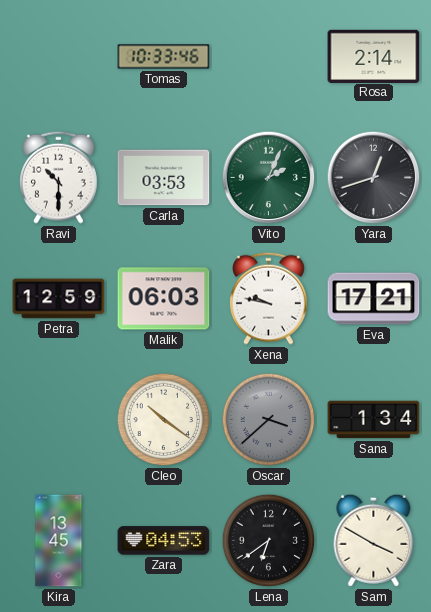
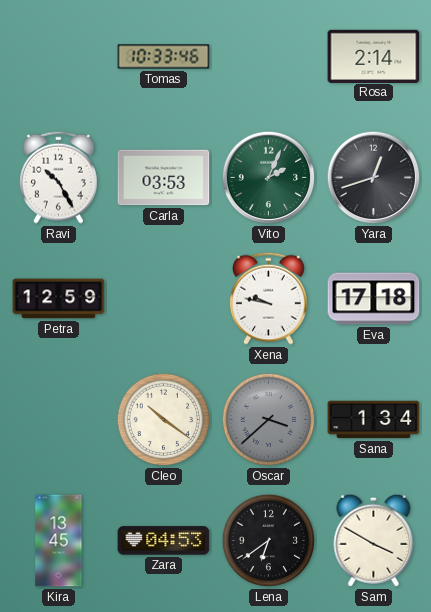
Ravi: 10:30 -> 10:25 (59, 177)
Malik: 06:03 -> none (164, 299)
Eva: 17:21 -> 17:18 (374, 299)
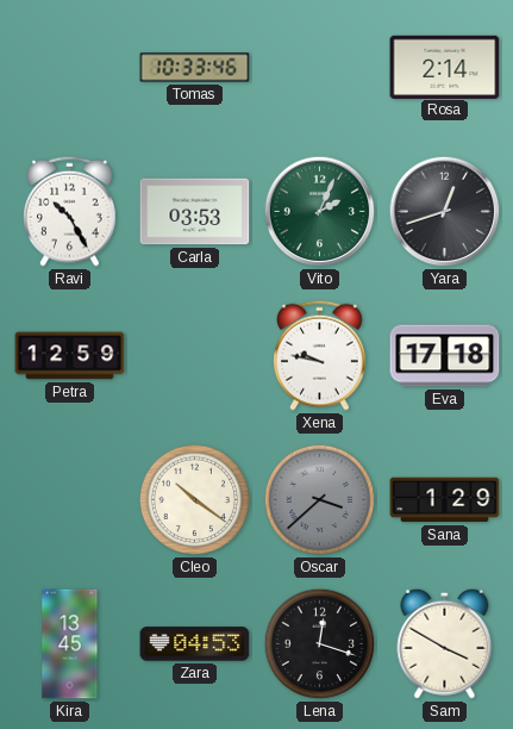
Sana: 1:34 -> 1:29 (445, 500)
Lena: 6:39 -> 12:18 (320, 644)
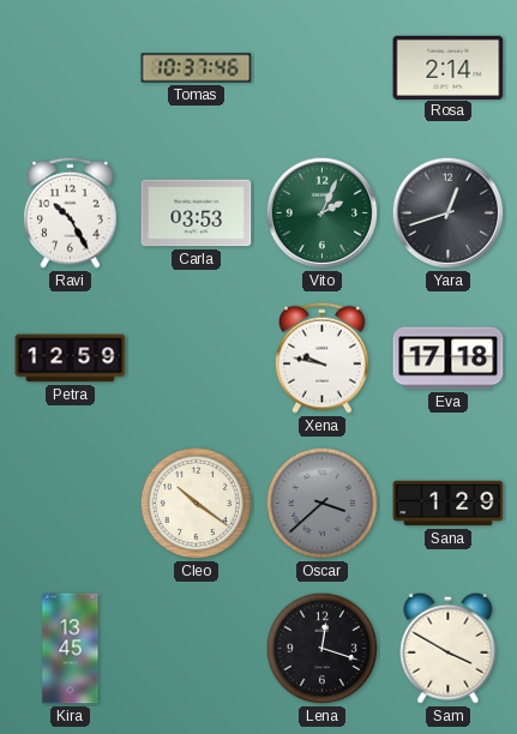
Tomas: 10:33 -> 10:37 (197, 68)
Zara: 04:53 -> none (195, 644)
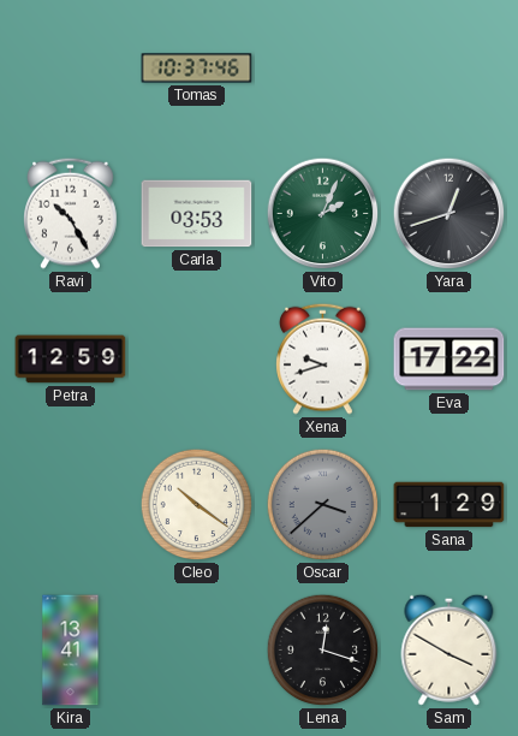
Rosa: 2:14 -> none (449, 67)
Xena: 9:47 -> 9:42 (323, 358)
Eva: 17:18 -> 17:22 (449, 360)
Kira: 13:45 -> 13:41 (71, 651)
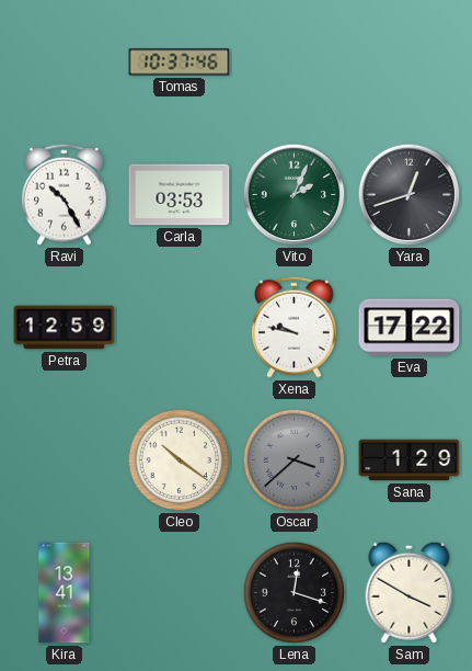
Xena: 9:42 -> 9:47 (295, 327)
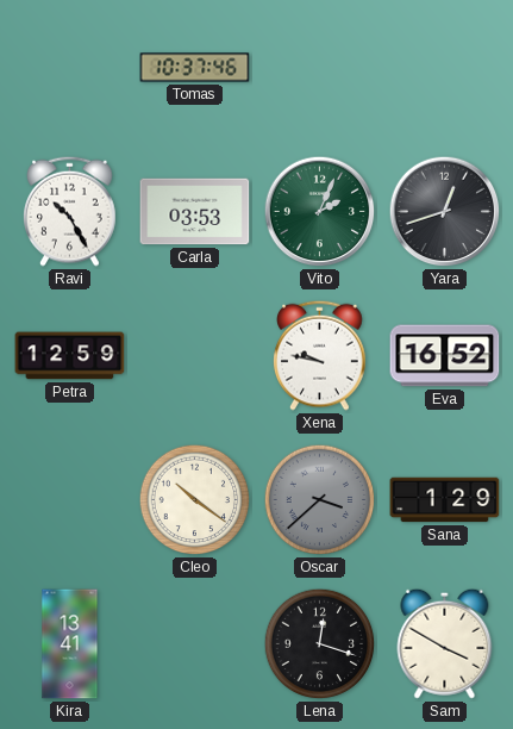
Eva: 17:22 -> 16:52 (445, 356)
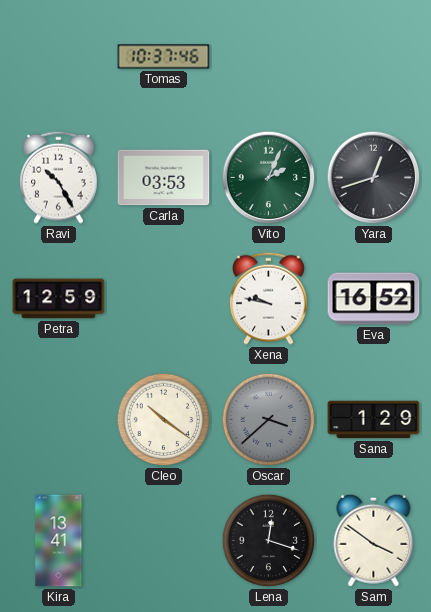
Sam: 3:50 -> 3:51 (374, 540)
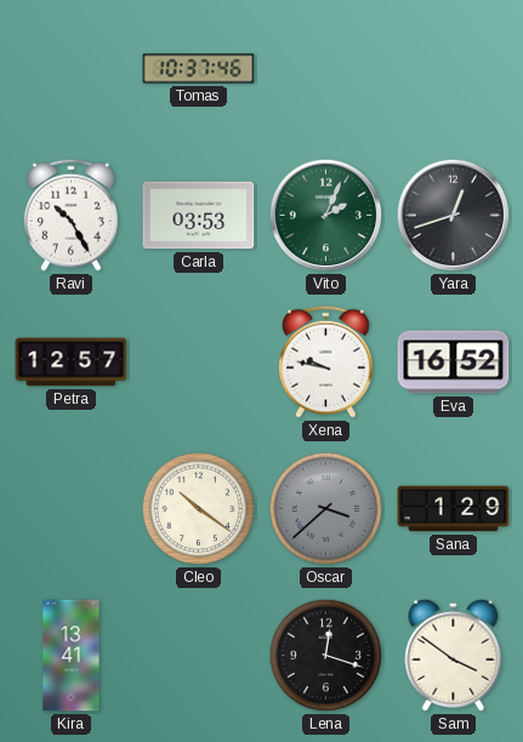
Petra: 12:59 -> 12:57 (72, 363)
